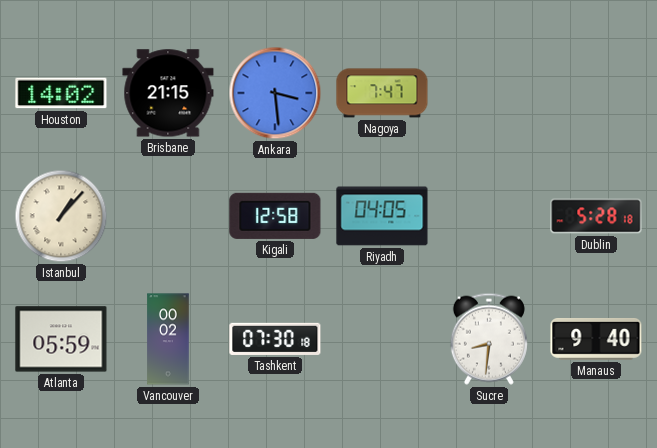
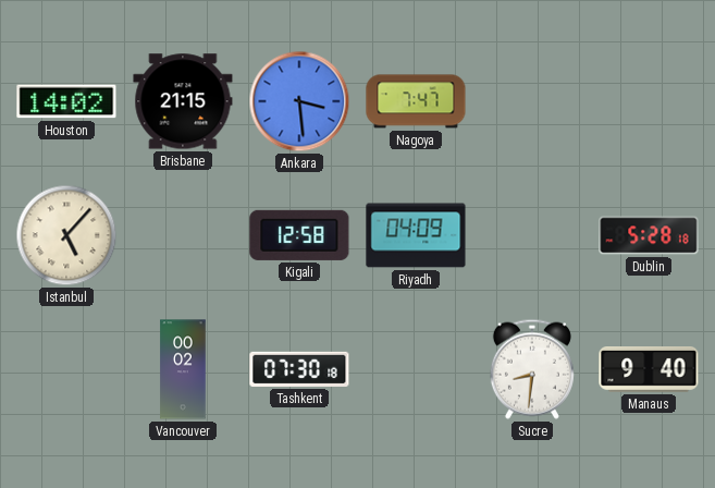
Istanbul: 1:07 -> 5:07 (66, 235)
Riyadh: 04:05 -> 04:09 (416, 235)
Atlanta: 05:59 -> none (61, 339)
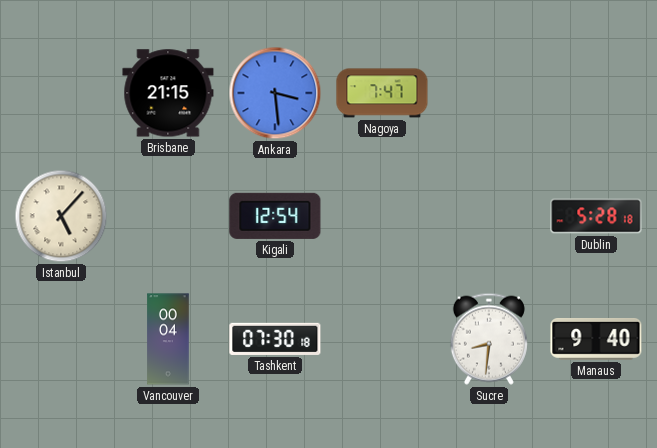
Houston: 14:02 -> none (66, 101)
Kigali: 12:58 -> 12:54 (275, 216)
Riyadh: 04:09 -> none (416, 235)
Vancouver: 00:02 -> 00:04 (168, 339)
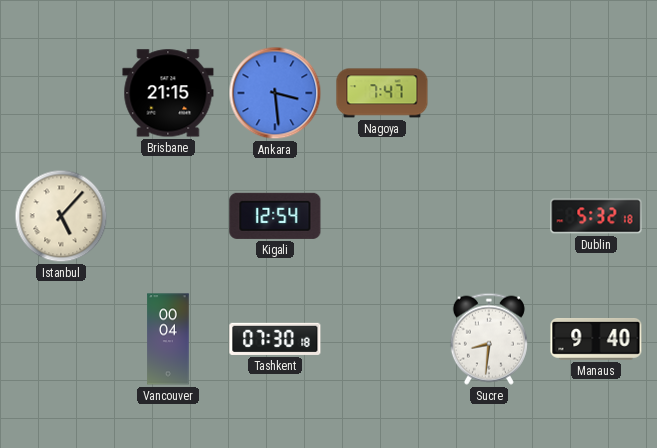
Dublin: 5:28 -> 5:32 (596, 216)
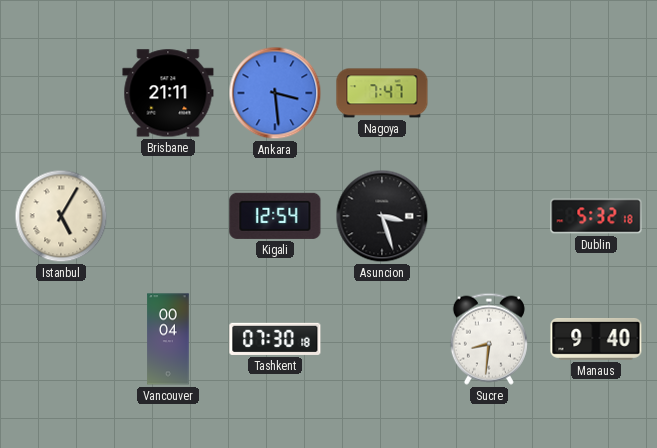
Brisbane: 21:15 -> 21:11 (168, 93)
Istanbul: 5:07 -> 5:05 (61, 216)
Asuncion: none -> 3:27 (382, 216)
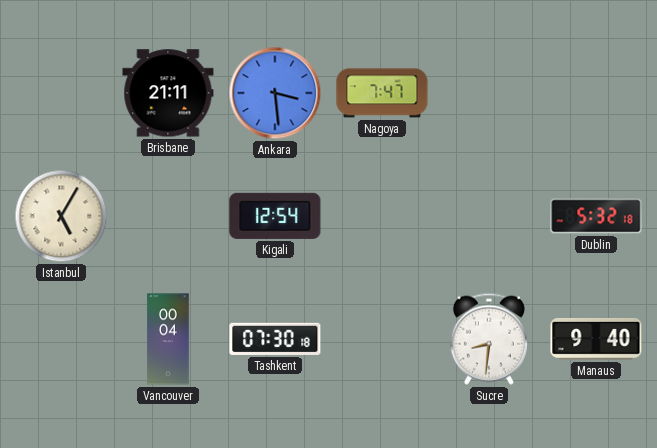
Asuncion: 3:27 -> none (382, 216)
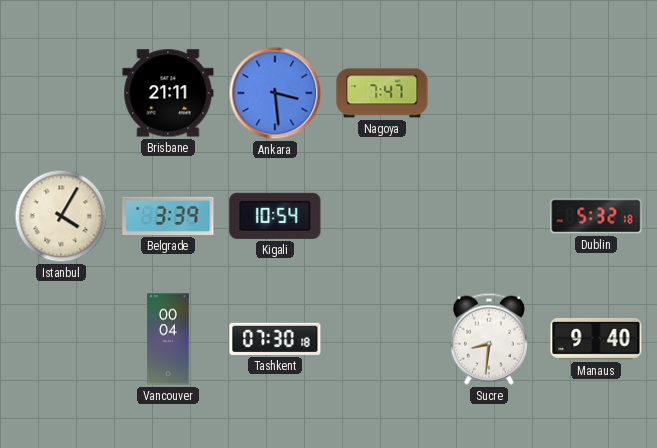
Istanbul: 5:05 -> 4:05 (61, 216)
Belgrade: none -> 3:39 (168, 216)
Kigali: 12:54 -> 10:54 (275, 216)
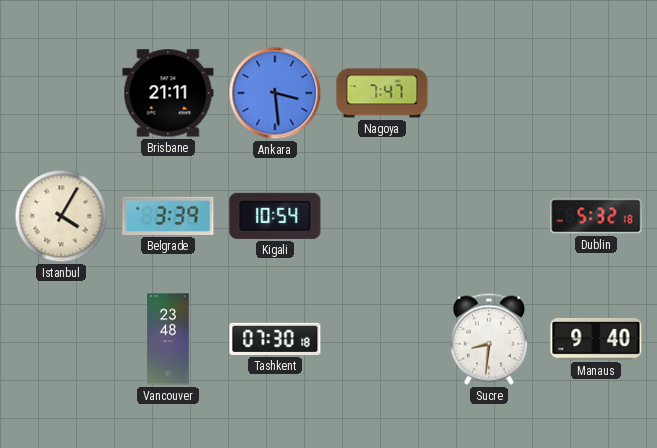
Vancouver: 00:04 -> 23:48 (168, 339)
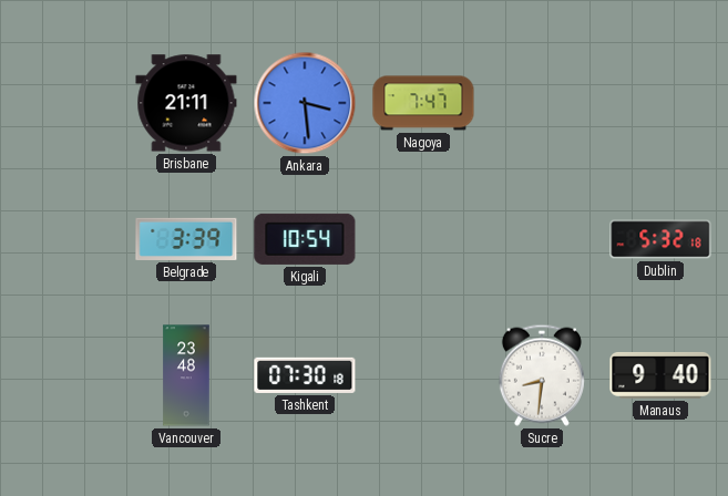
Istanbul: 4:05 -> none (61, 216)
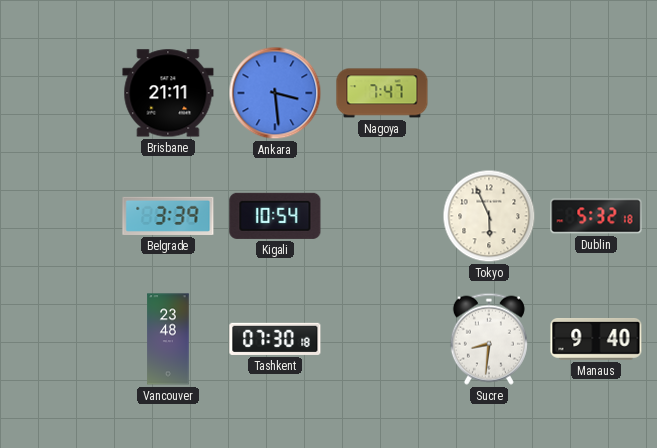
Tokyo: none -> 5:56 (489, 216)
